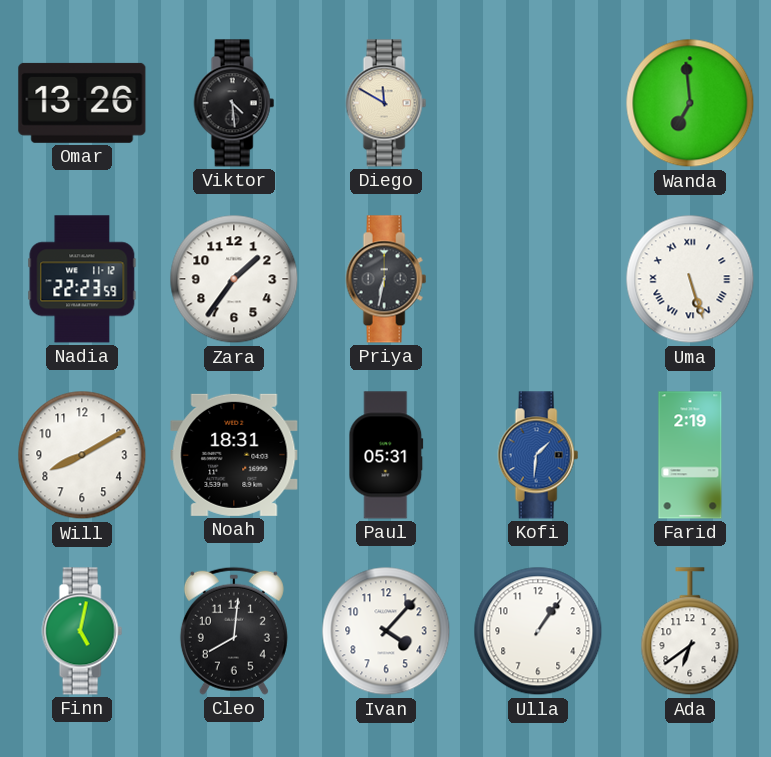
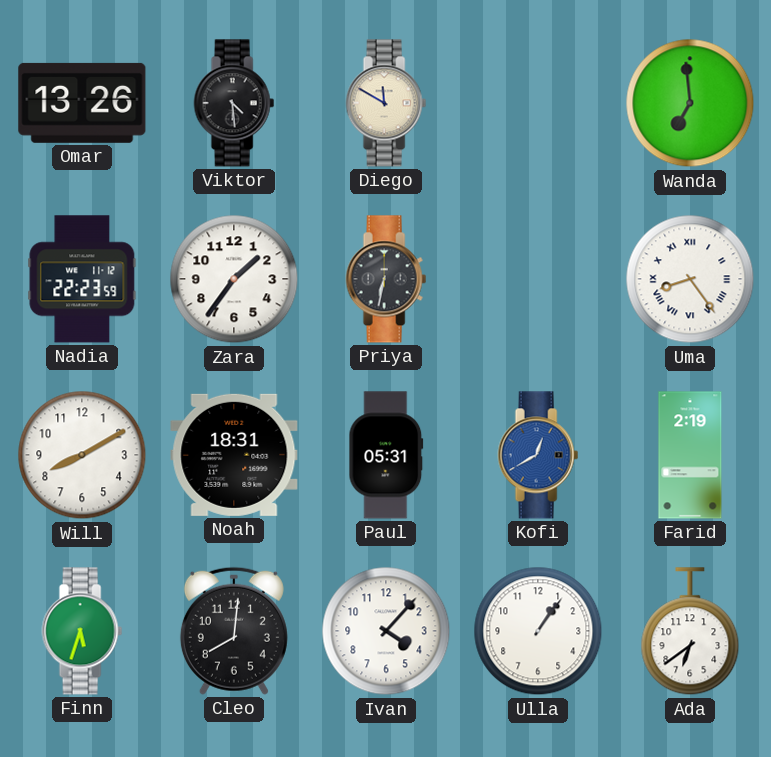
Uma: 5:27 -> 8:24 (690, 279)
Kofi: 1:31 -> 12:40 (538, 455)
Finn: 5:02 -> 5:33 (82, 631)
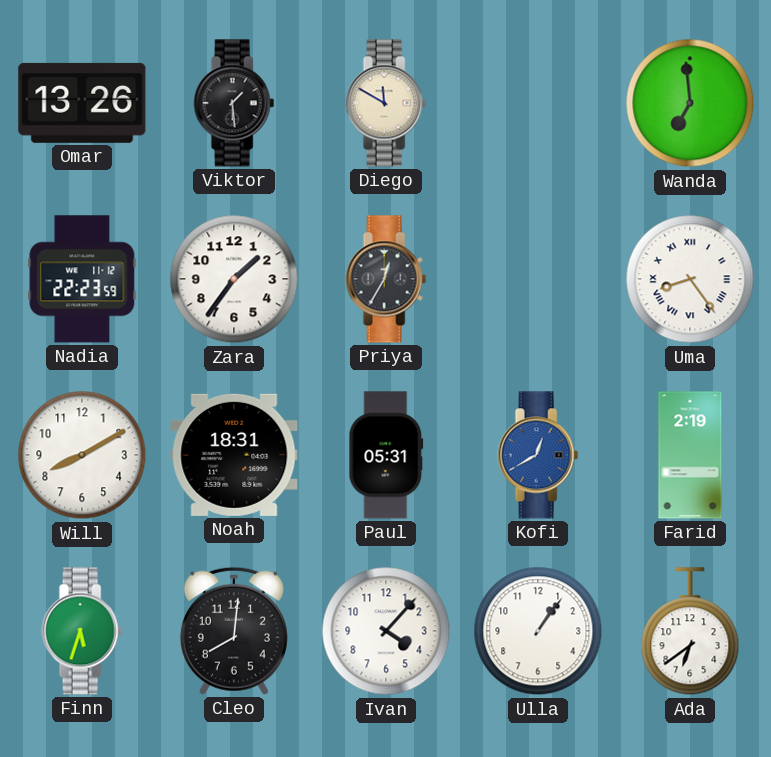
Viktor: 4:29 -> 1:29 (234, 103)
Priya: 6:32 -> 12:35 (386, 279)
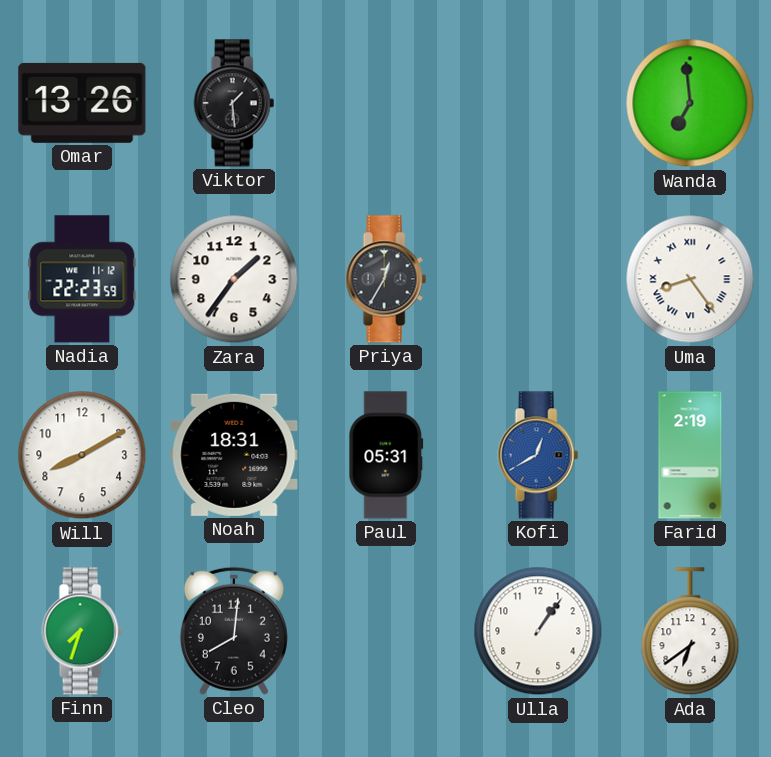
Diego: 11:50 -> none (386, 103)
Finn: 5:33 -> 7:33 (82, 631)
Ivan: 4:07 -> none (386, 631)
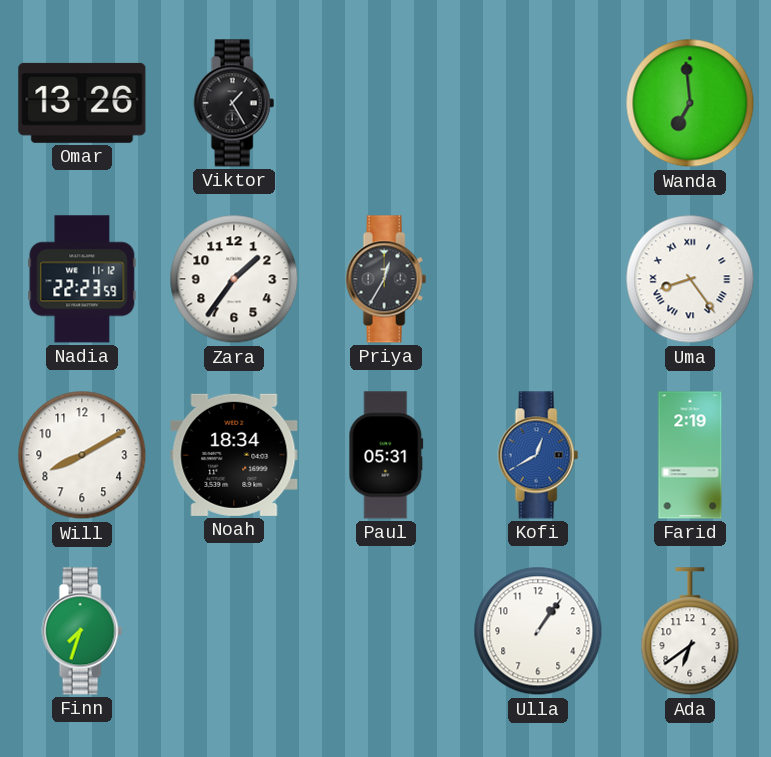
Viktor: 1:29 -> 1:25 (234, 103)
Noah: 18:31 -> 18:34 (234, 455)
Cleo: 8:01 -> none (234, 631)
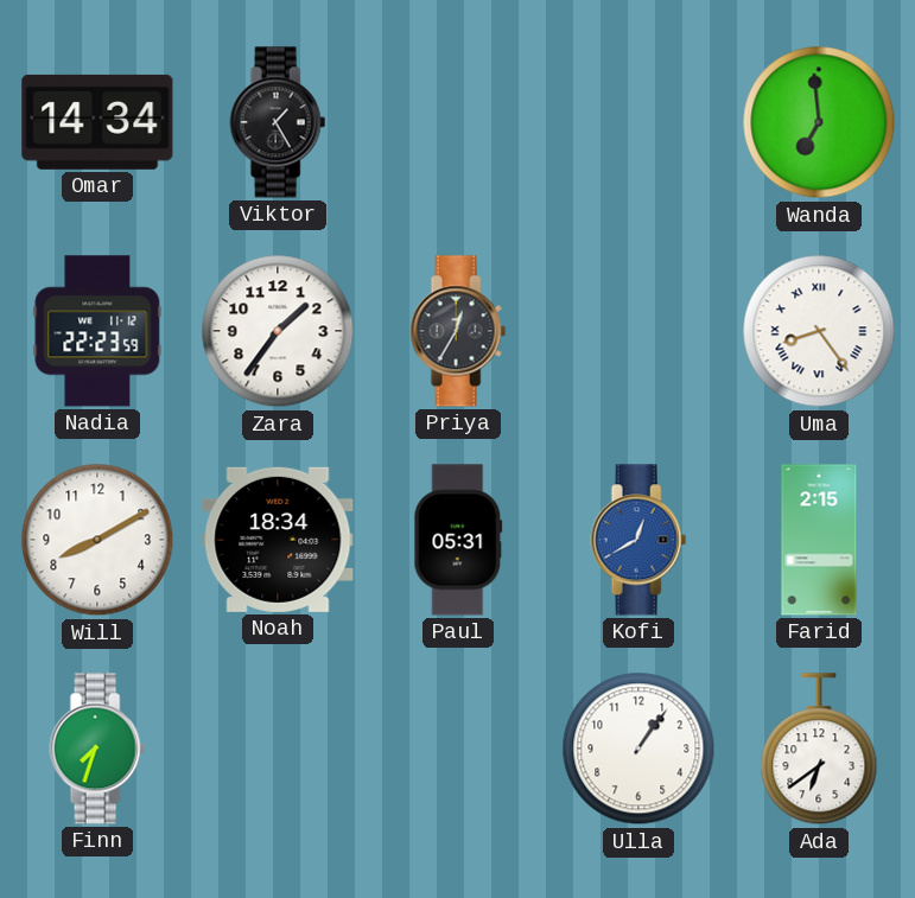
Omar: 13:26 -> 14:34 (97, 122)
Farid: 2:19 -> 2:15 (819, 540)
